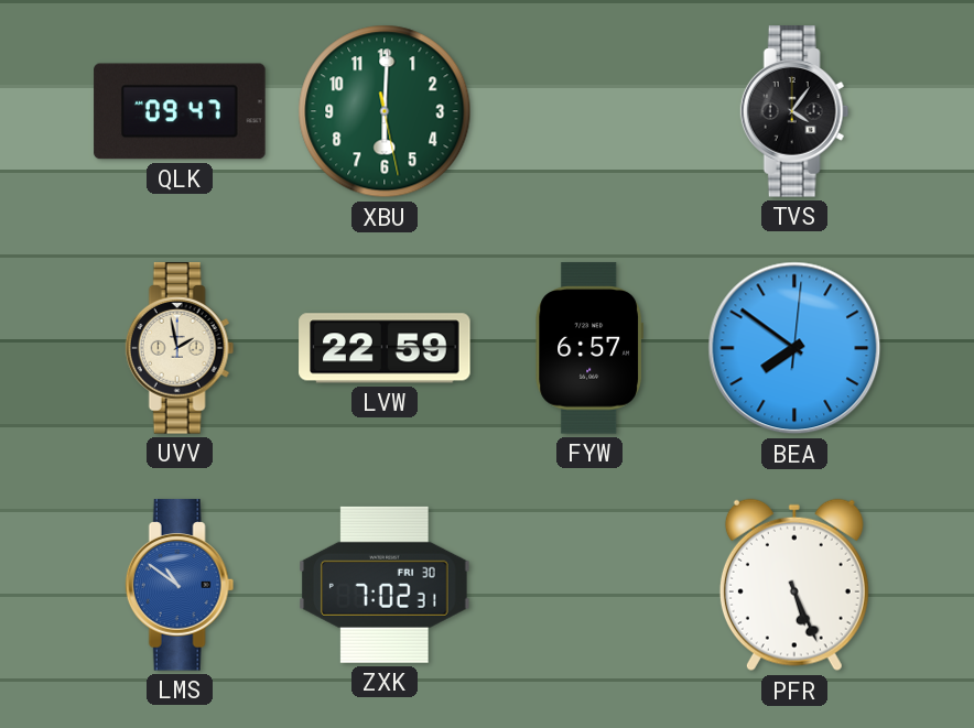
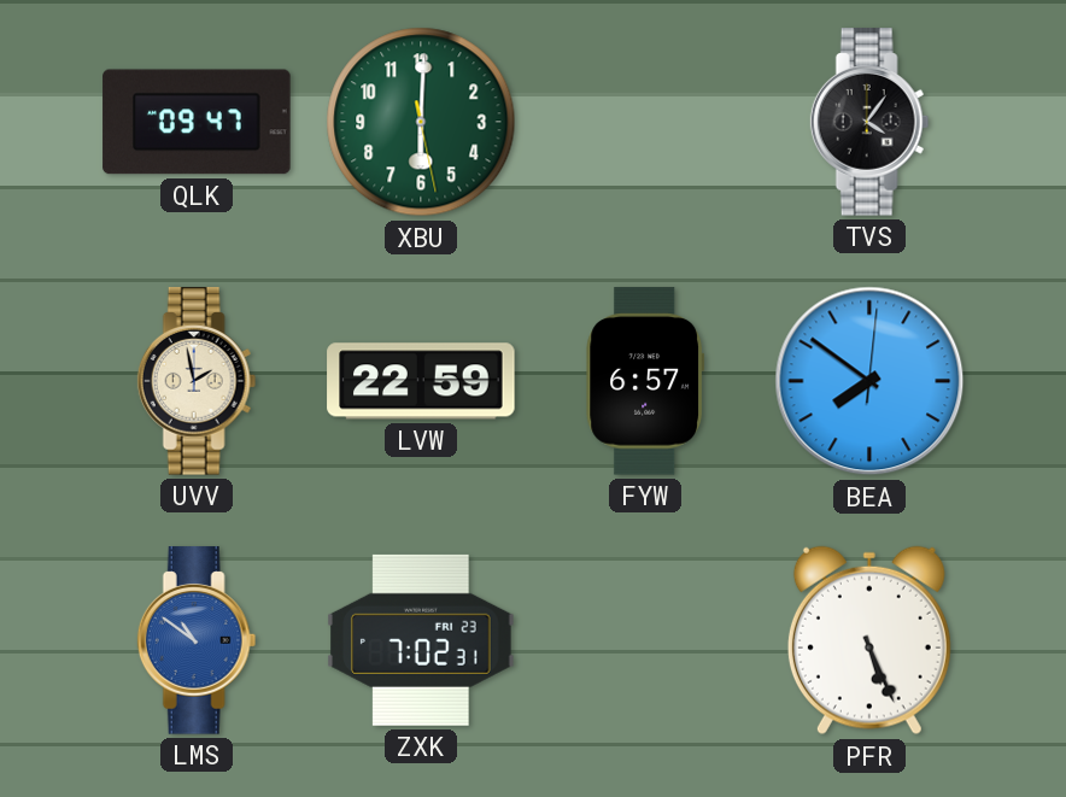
ZXK date: FRI 30 -> FRI 23 (421, 640)
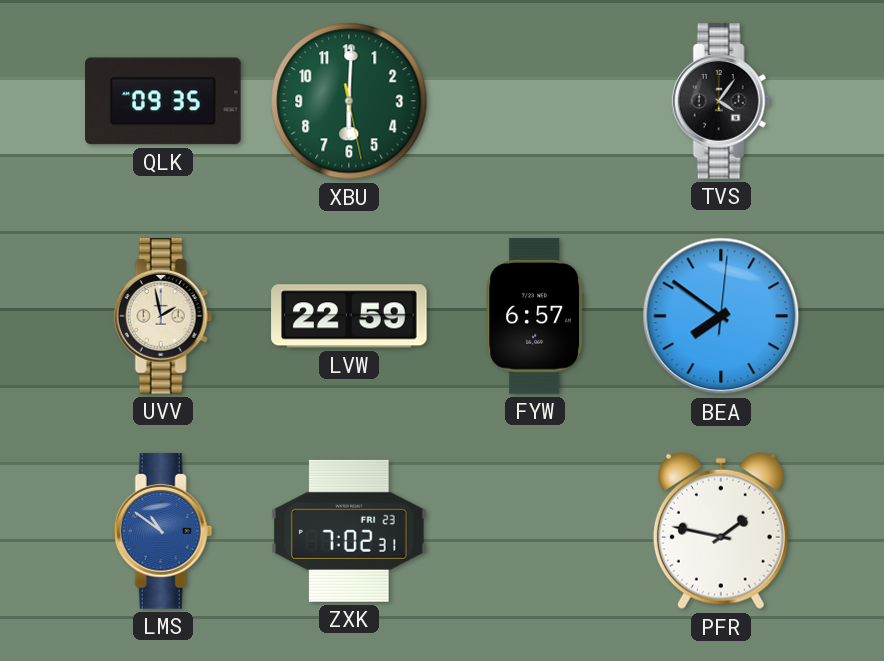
QLK: 09:47 -> 09:35 (163, 101)
PFR: 5:26 -> 1:47 (721, 531)
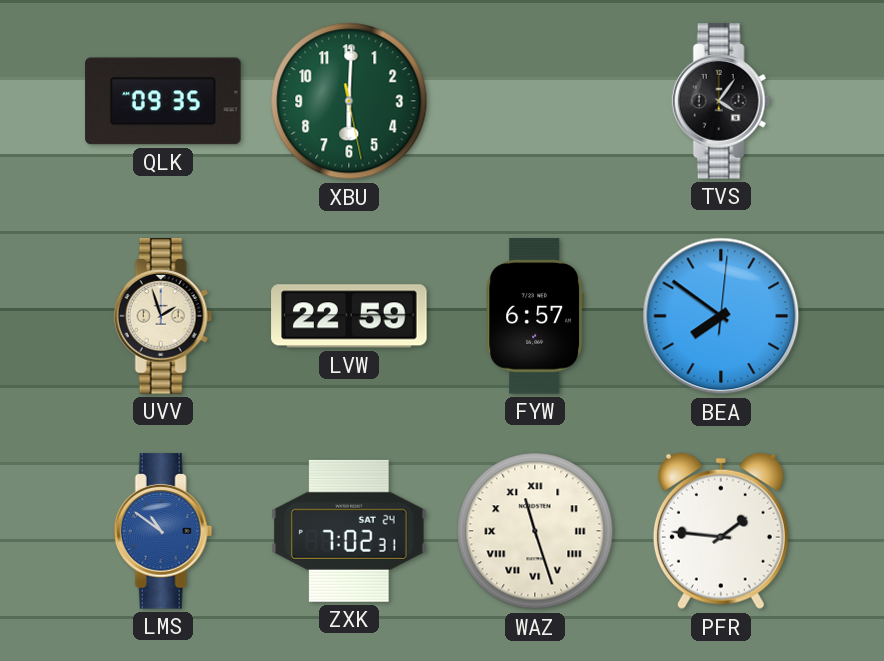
UVV: 1:58 -> 1:57 (163, 316)
ZXK date: FRI 23 -> SAT 24 (349, 531)
WAZ: none -> 11:27 (535, 531)
PFR: 1:47 -> 1:46 (721, 531)
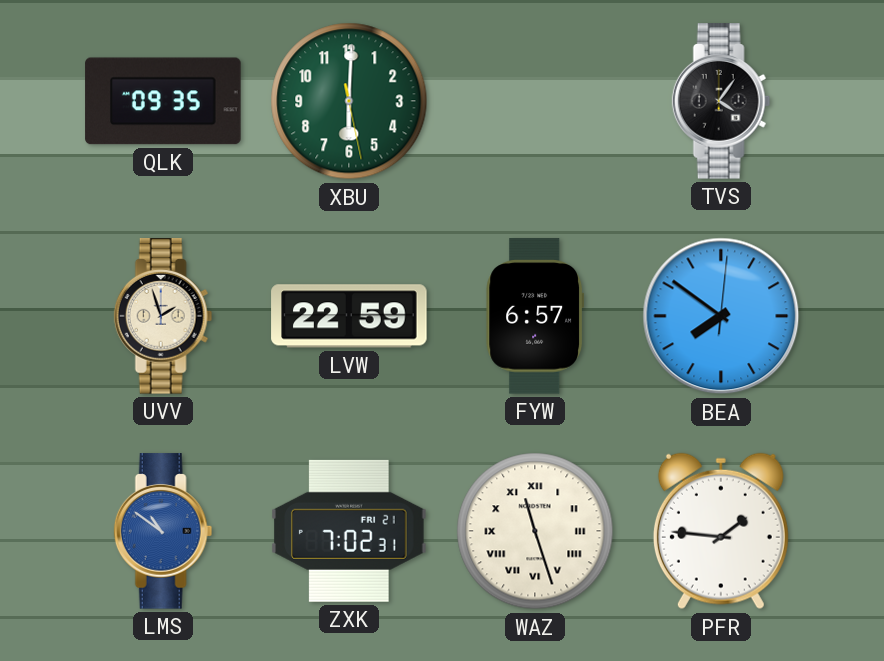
ZXK date: SAT 24 -> FRI 21 (349, 531)
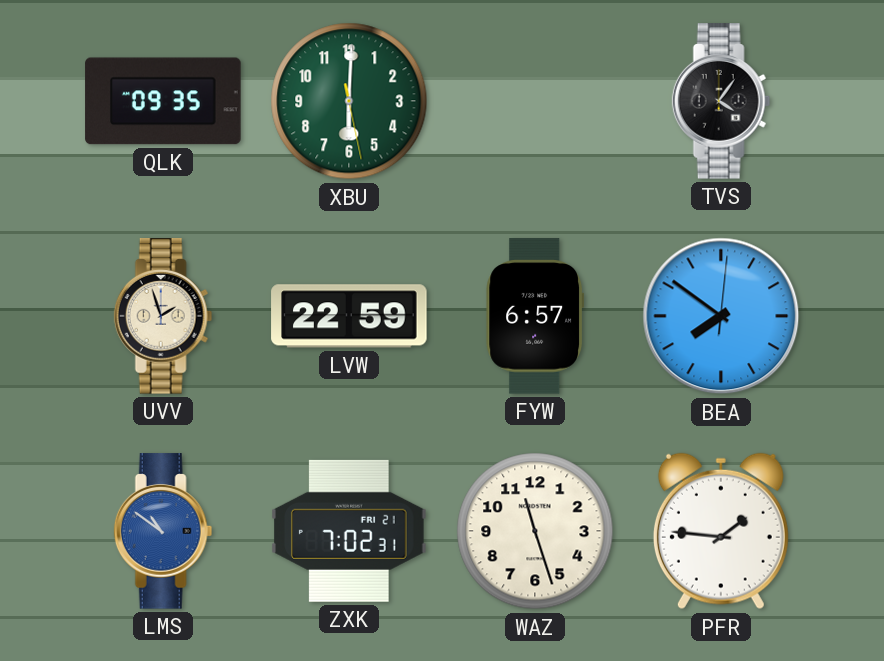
WAZ numerals: Roman -> Arabic (535, 531)
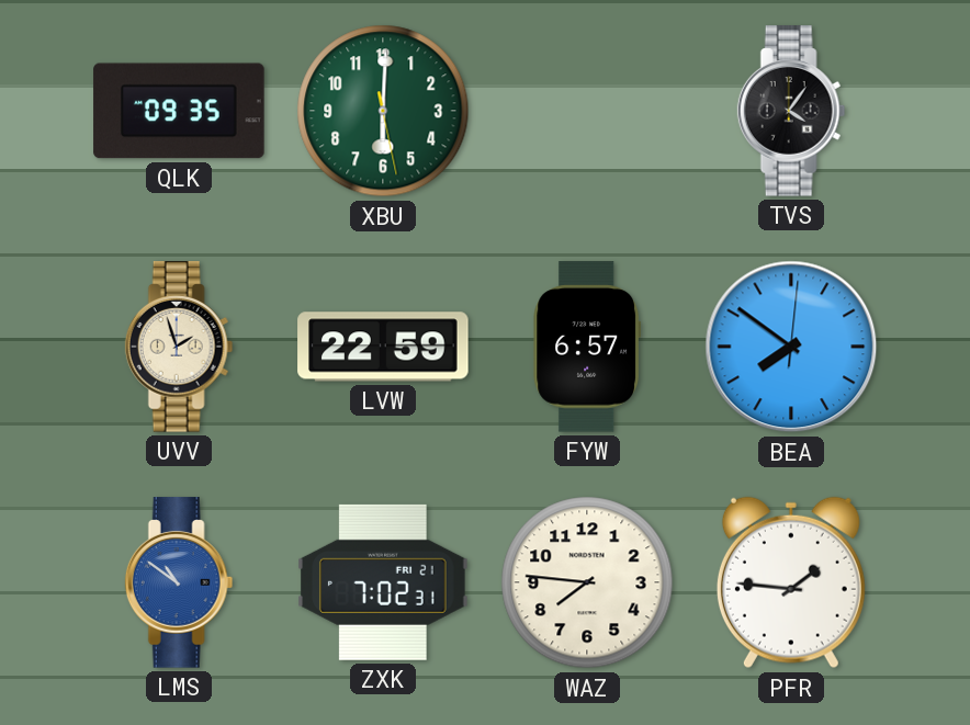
WAZ: 11:27 -> 7:46 (587, 582)
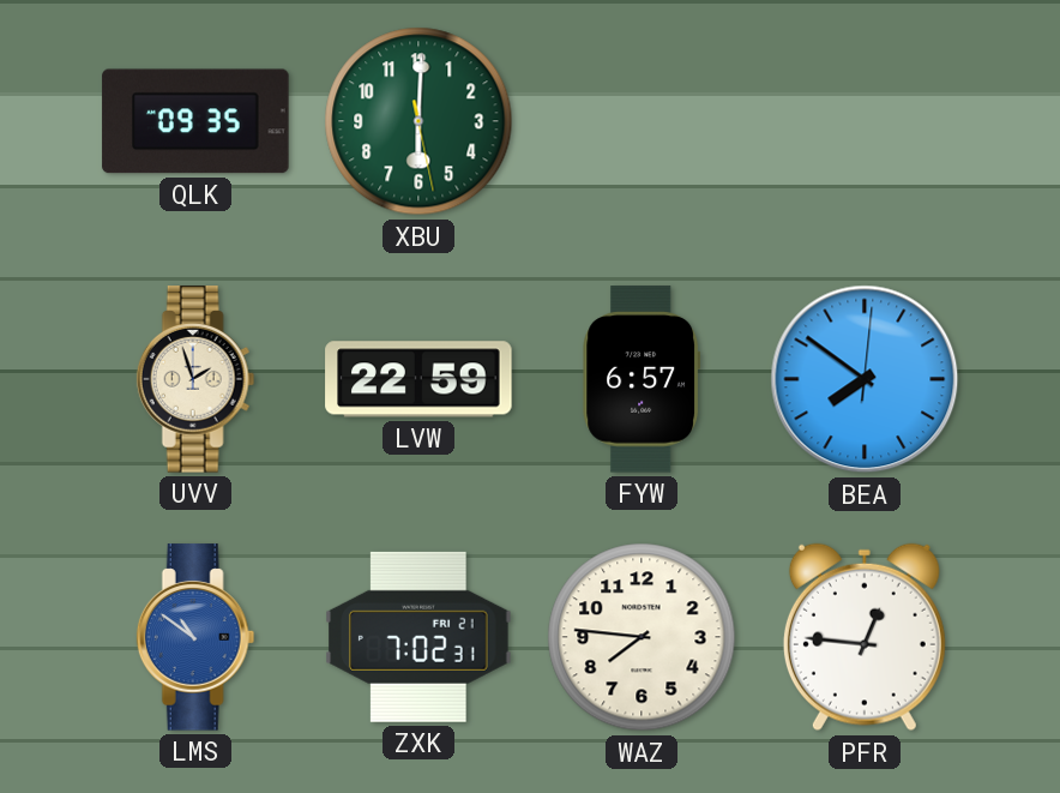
TVS: 4:06 -> none (791, 111)
PFR: 1:46 -> 12:46 (865, 637)
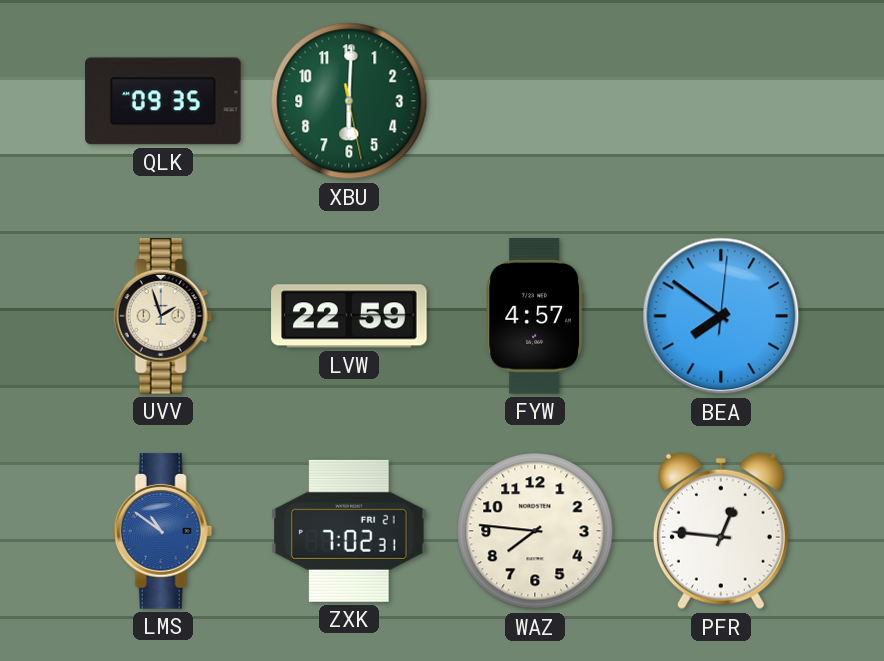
FYW: 6:57 -> 4:57 (535, 316)
